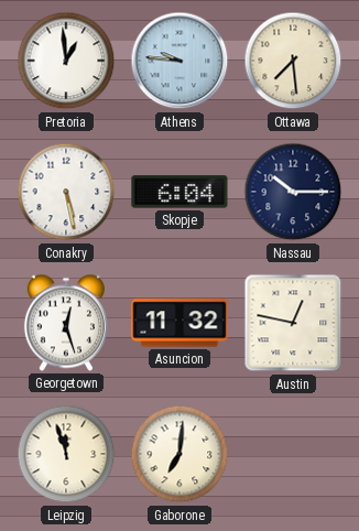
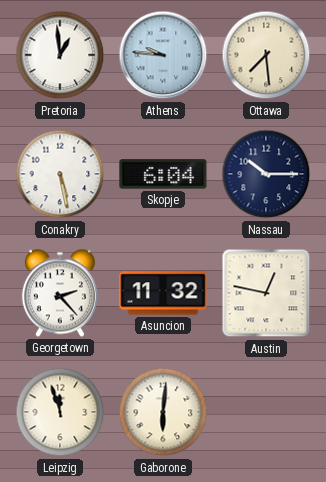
Georgetown: 12:27 -> 2:23 (60, 293)
Gaborone: 7:01 -> 6:01 (163, 412)
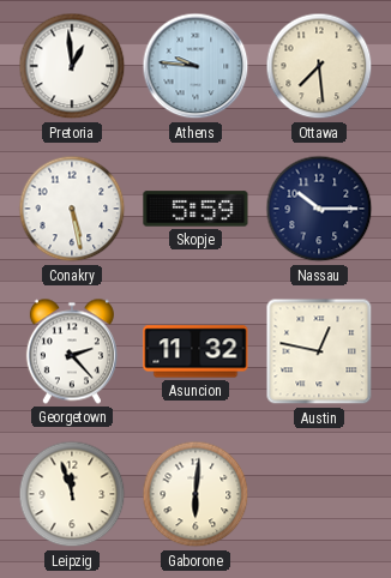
Skopje: 6:04 -> 5:59 (195, 209)
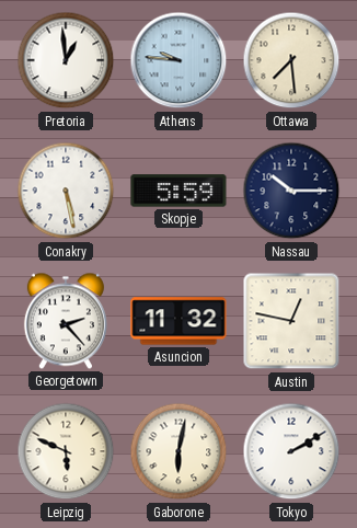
Leipzig: 11:57 -> 5:49 (66, 451)
Gaborone: 6:01 -> 6:02 (178, 451)
Tokyo: none -> 2:10 (291, 451)
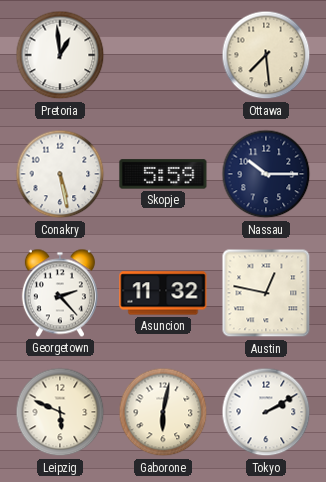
Athens: 9:46 -> none (178, 60)
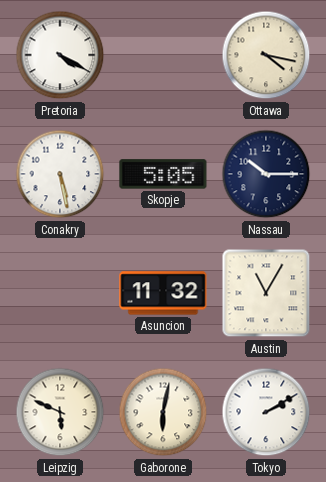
Pretoria: 12:59 -> 4:20 (60, 55)
Ottawa: 7:29 -> 4:17 (266, 55)
Skopje: 5:59 -> 5:05 (163, 174)
Georgetown: 2:23 -> none (60, 293)
Austin: 12:47 -> 11:05 (266, 293)
